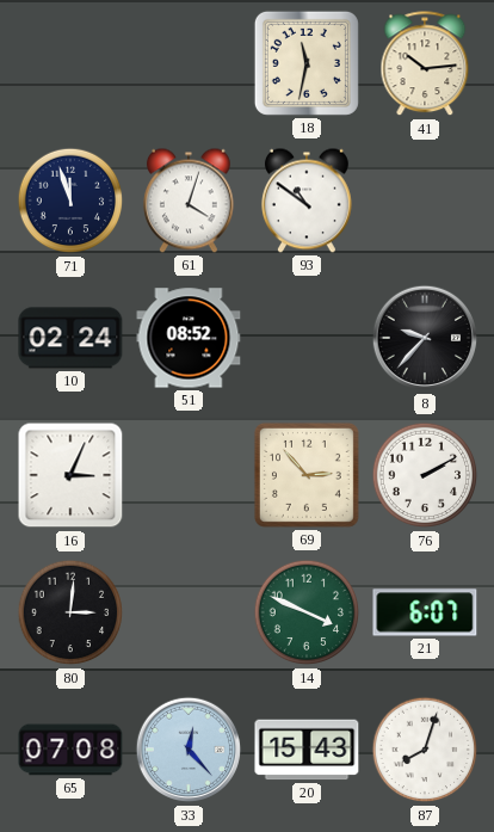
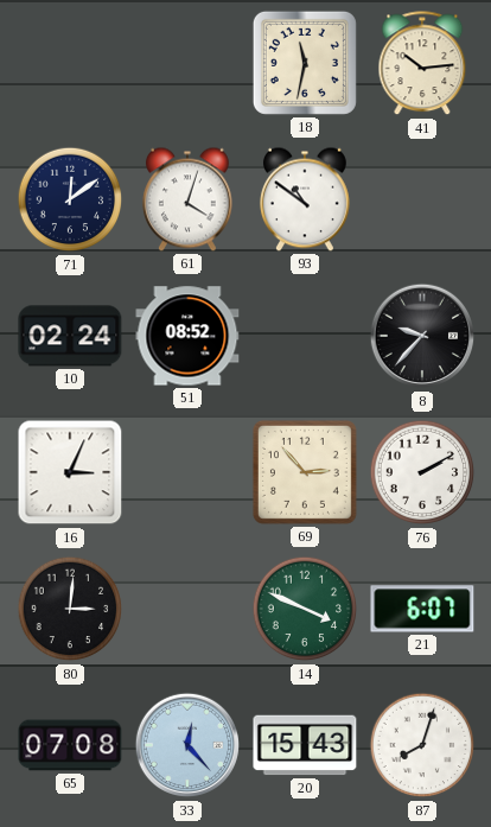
71: 11:57 -> 12:09 (70, 199)
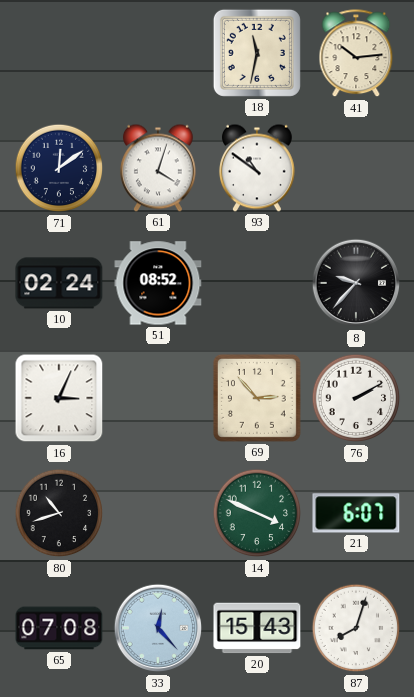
80: 3:01 -> 10:42 (59, 513)
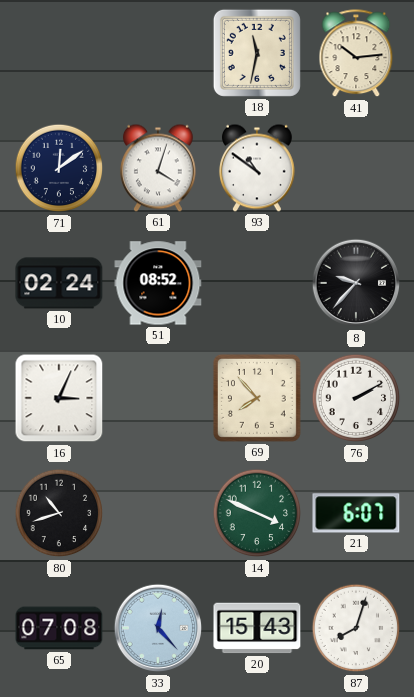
69: 2:53 -> 7:53 (257, 398)
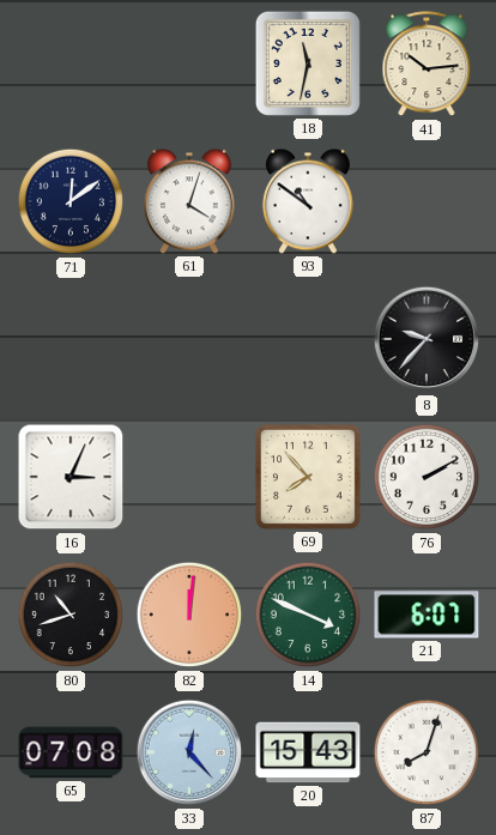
10: 02:24 -> none (59, 283)
51: 08:52 -> none (158, 283)
82: none -> 12:01 (189, 615)
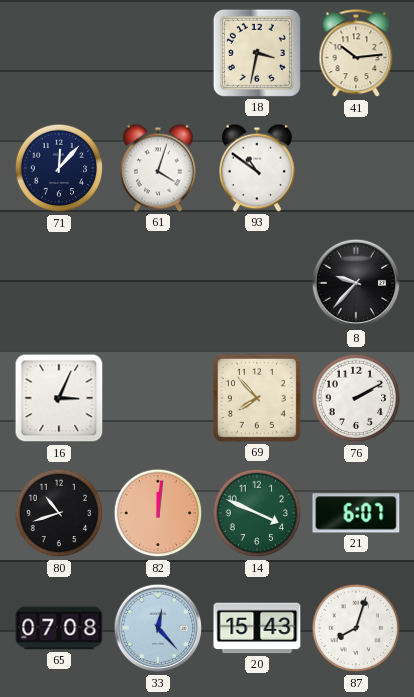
18: 11:32 -> 3:32 (257, 53)
71: 12:09 -> 12:07 (59, 168)
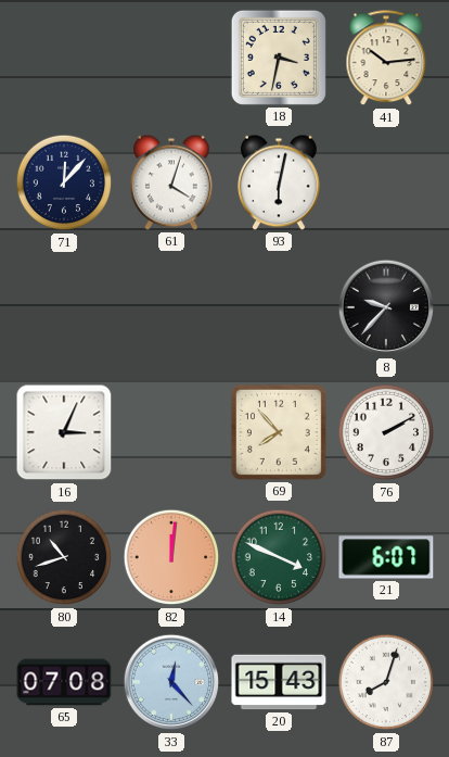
93: 10:51 -> 6:02 (279, 182)
